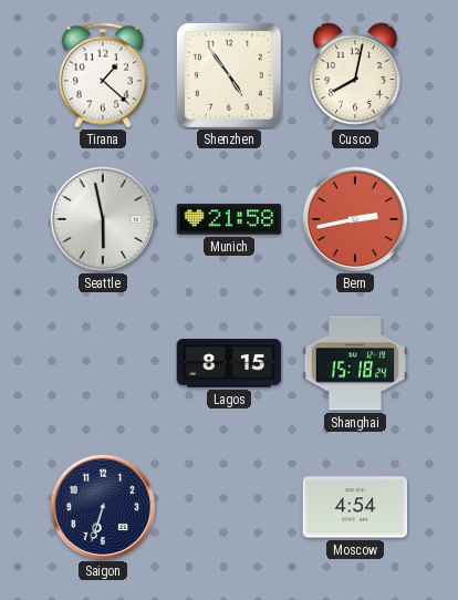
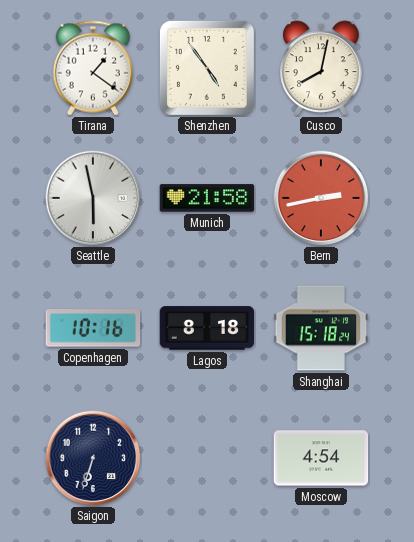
Tirana: 1:22 -> 1:21 (93, 68)
Copenhagen: none -> 10:16 (93, 328)
Lagos: 8:15 -> 8:18 (207, 328)
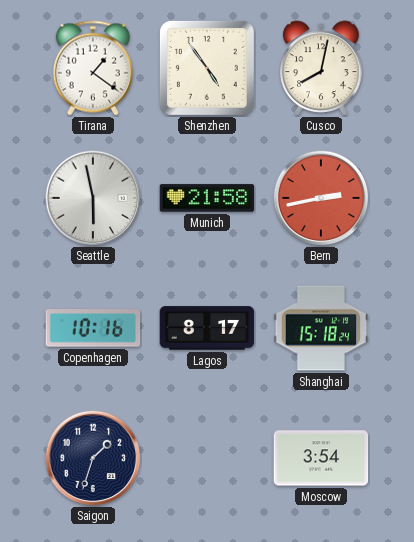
Lagos: 8:18 -> 8:17 (207, 328)
Saigon: 6:33 -> 1:33 (93, 458)
Moscow: 4:54 -> 3:54 (321, 458)
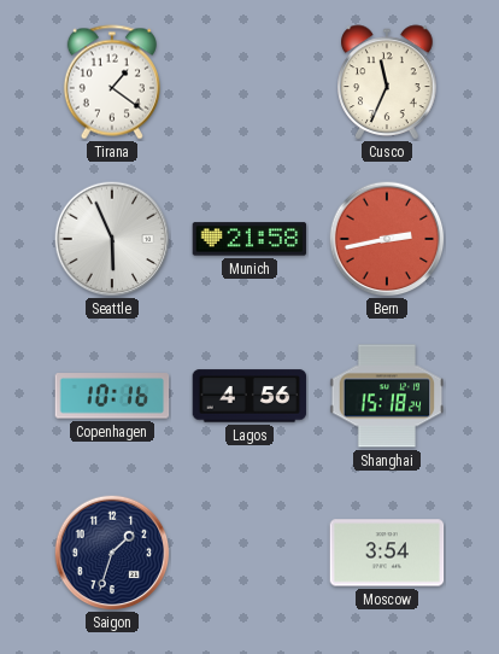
Shenzhen: 4:54 -> none (207, 68)
Cusco: 8:02 -> 11:34 (387, 82)
Seattle: 5:58 -> 5:56 (112, 239)
Lagos: 8:17 -> 4:56 (249, 396)
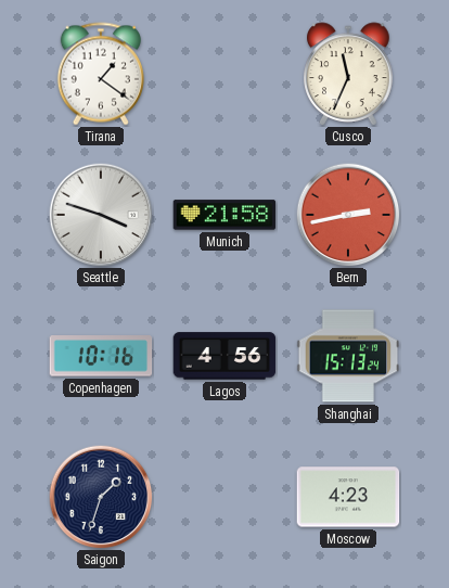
Seattle: 5:56 -> 3:48 (101, 215)
Shanghai: 15:18 -> 15:13 (348, 356)
Moscow: 3:54 -> 4:23 (348, 497)
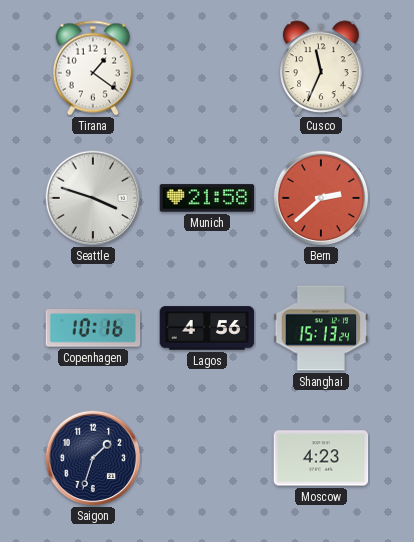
Bern: 2:43 -> 2:38 (321, 198)
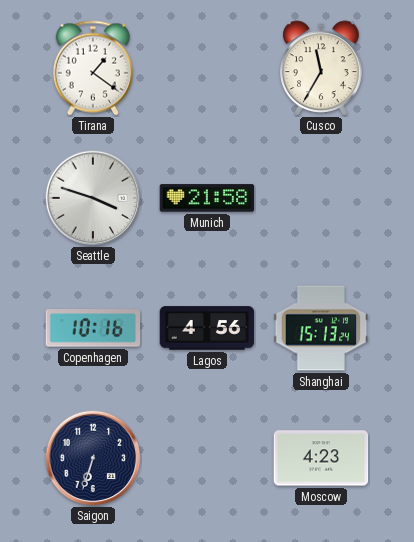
Cusco: 11:34 -> 11:35 (321, 68)
Bern: 2:38 -> none (321, 198)
Saigon: 1:33 -> 6:33 (93, 458)
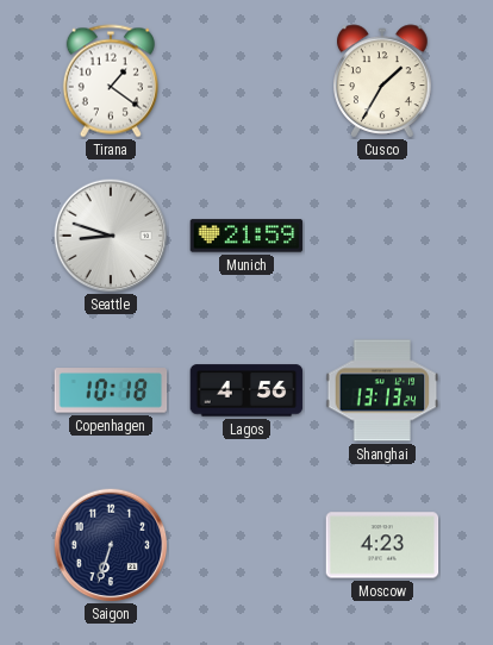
Cusco: 11:35 -> 1:35 (382, 81)
Seattle: 3:48 -> 8:48 (111, 236)
Munich: 21:58 -> 21:59 (246, 236)
Copenhagen: 10:16 -> 10:18 (111, 390)
Shanghai: 15:13 -> 13:13 (382, 390)
